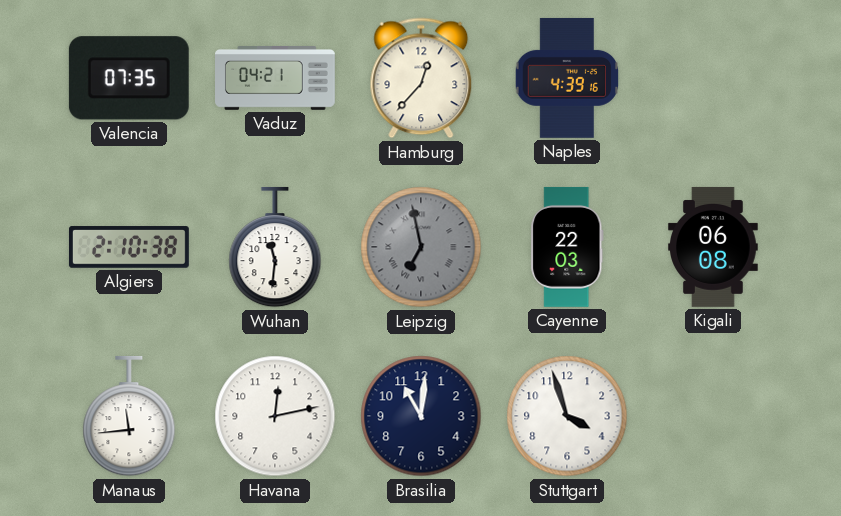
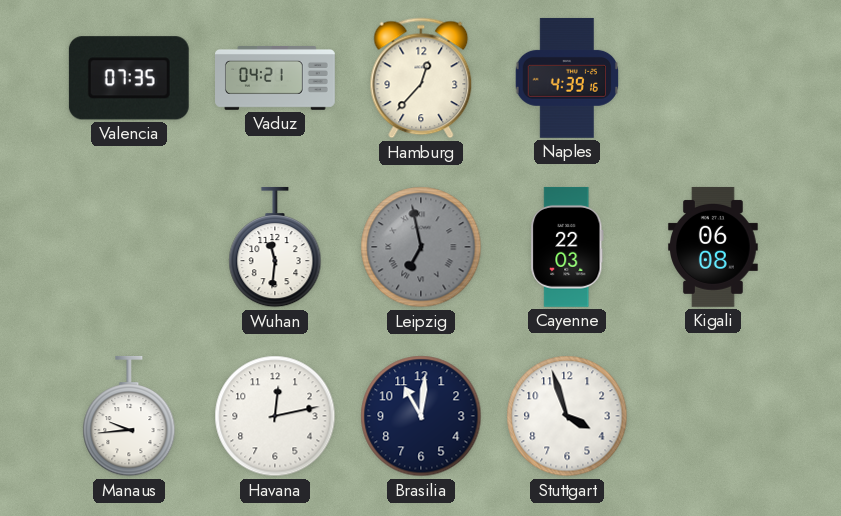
Algiers: 2:10 -> none (129, 247)
Manaus: 11:44 -> 9:44 (129, 416)
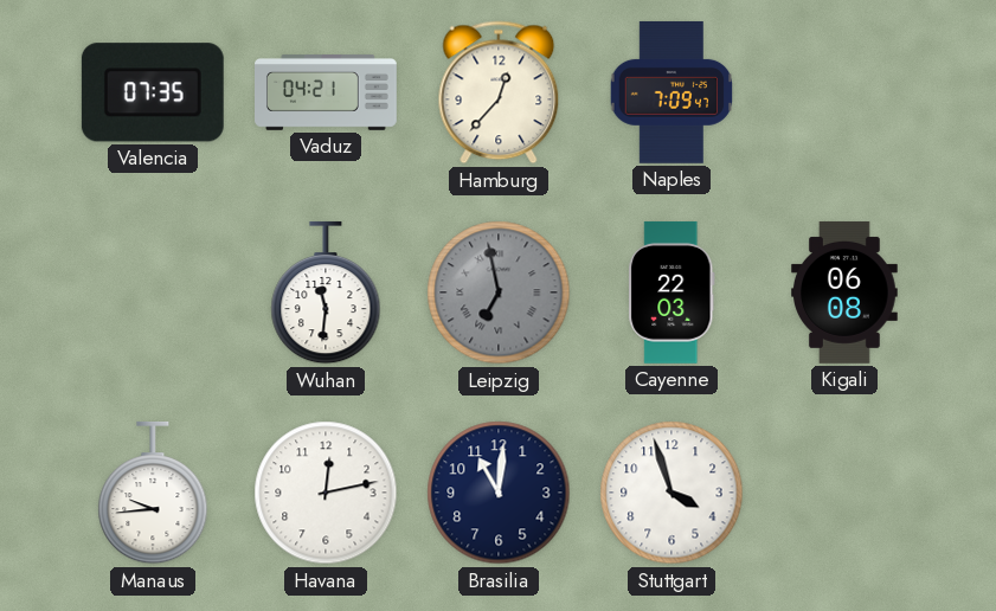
Naples: 4:39 -> 7:09 (670, 92)
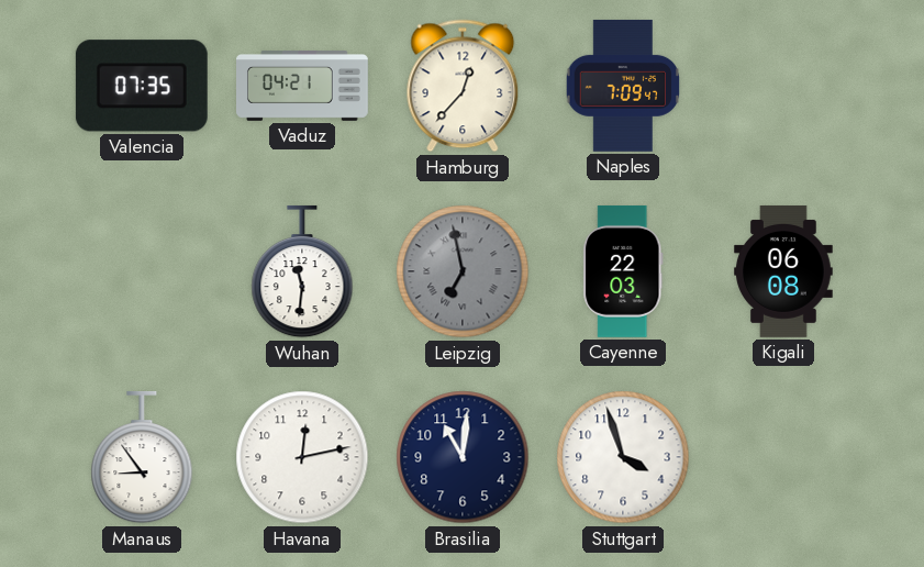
Manaus: 9:44 -> 8:54 (142, 457)
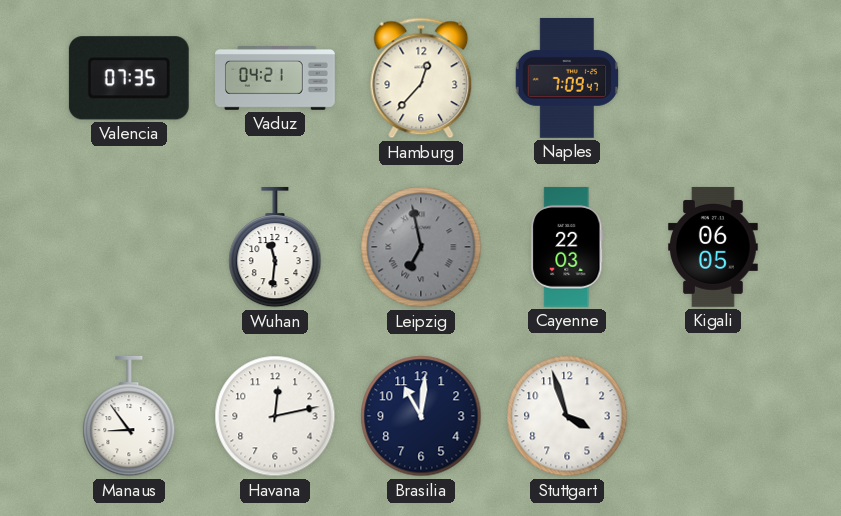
Kigali: 06:08 -> 06:05 (714, 247)
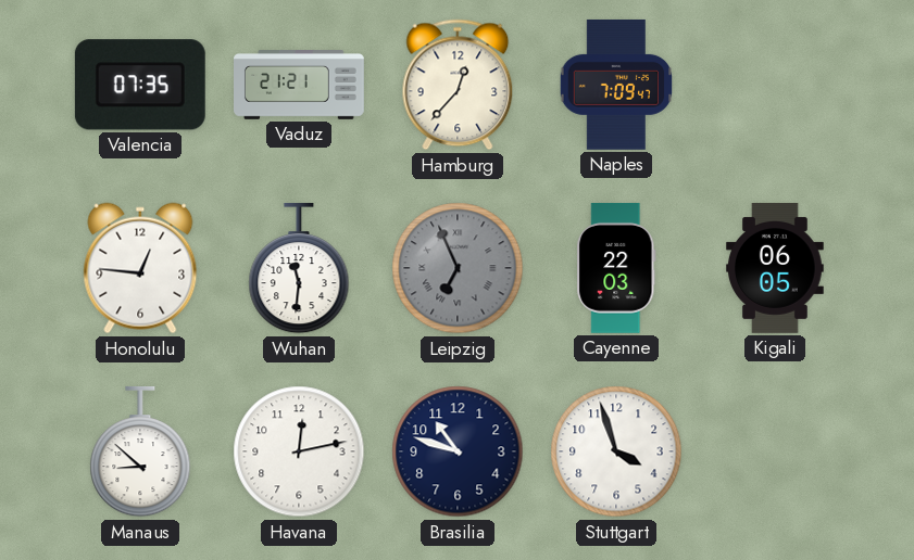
Vaduz: 04:21 -> 21:21 (300, 86)
Honolulu: none -> 12:46 (140, 268)
Leipzig: 6:58 -> 6:56 (458, 268)
Manaus: 8:54 -> 8:52 (140, 451)
Brasilia: 11:01 -> 10:48 (458, 451)
